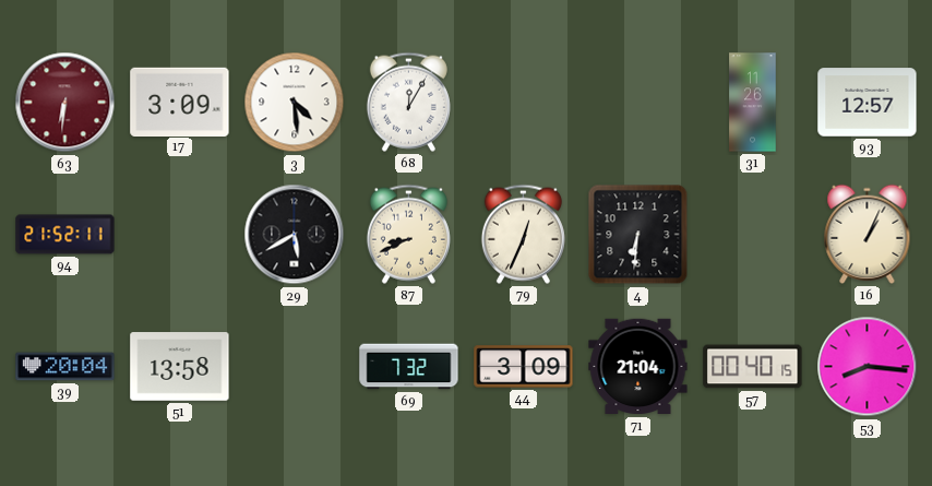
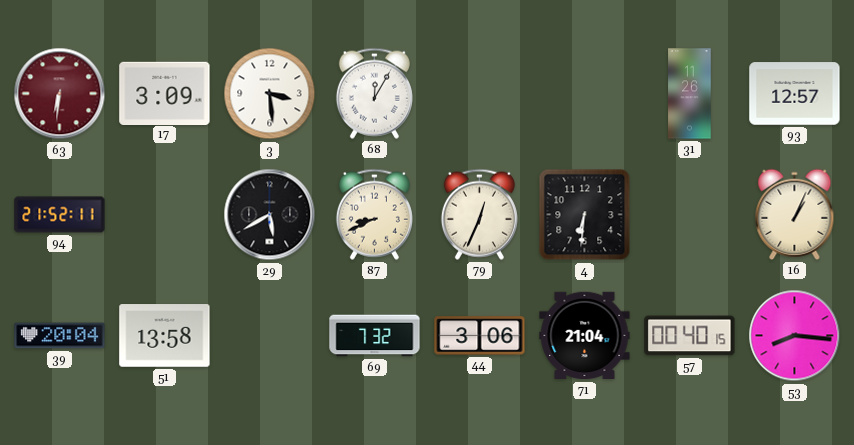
3: 4:29 -> 3:29 (270, 94)
44: 3:09 -> 3:06 (480, 336)
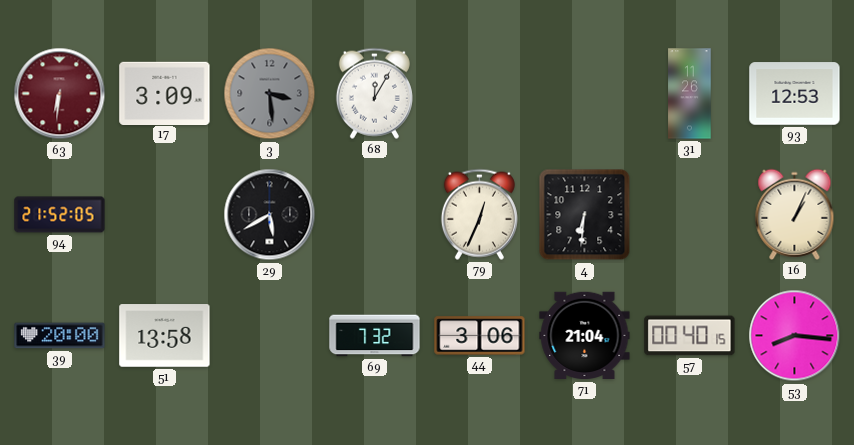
3 dial: white -> grey (270, 94)
93: 12:57 -> 12:53 (795, 94)
94: 21:52:11 -> 21:52:05 (60, 215)
87: 8:41 -> none (374, 214)
39: 20:04 -> 20:00 (60, 336)
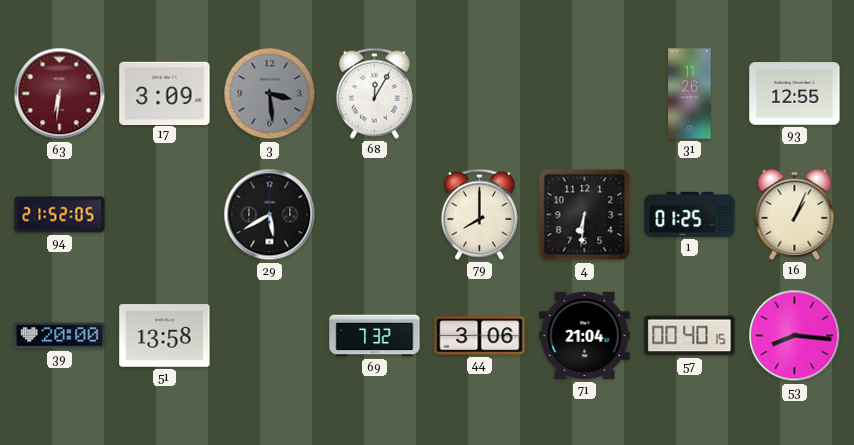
93: 12:53 -> 12:55 (795, 94)
79: 12:34 -> 8:00 (479, 214)
1: none -> 01:25 (690, 214)
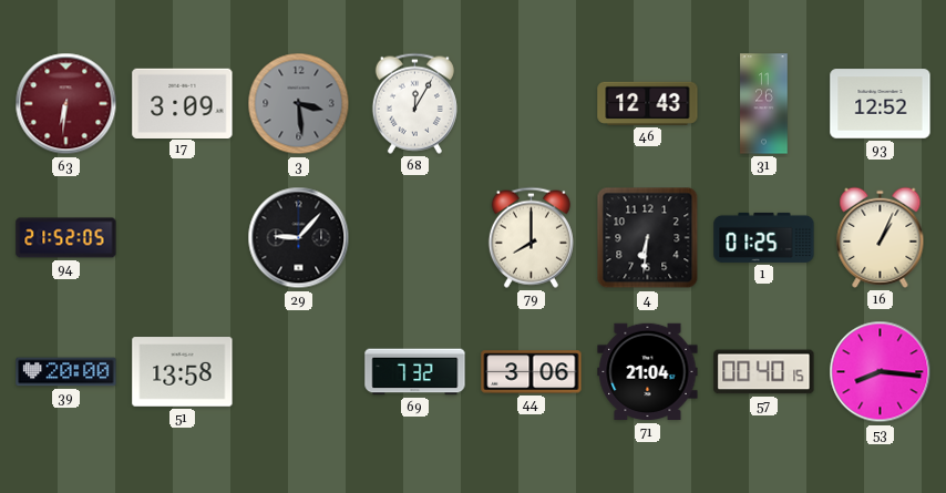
46: none -> 12:43 (648, 103)
93: 12:55 -> 12:52 (881, 104)
29: 5:40 -> 9:07 (299, 238)
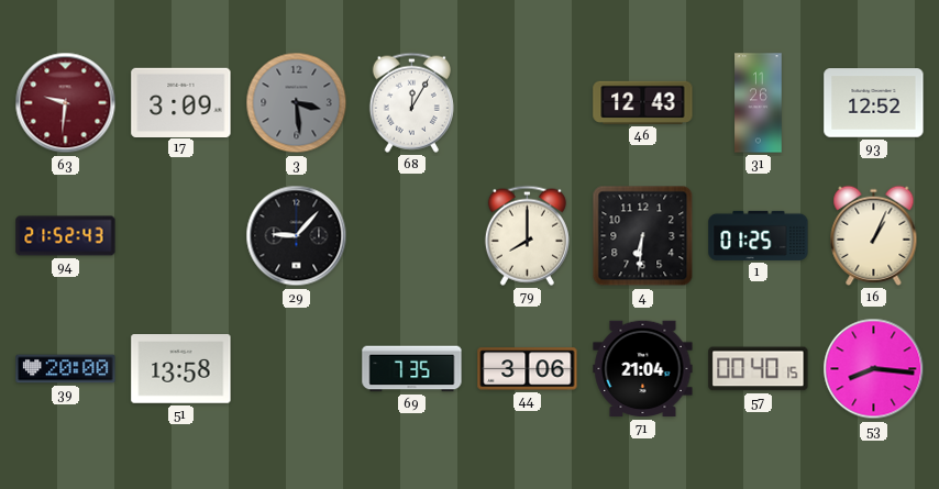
63: 6:31 -> 9:31 (66, 103)
94: 21:52:05 -> 21:52:43 (66, 236)
69: 7:32 -> 7:35 (412, 369)
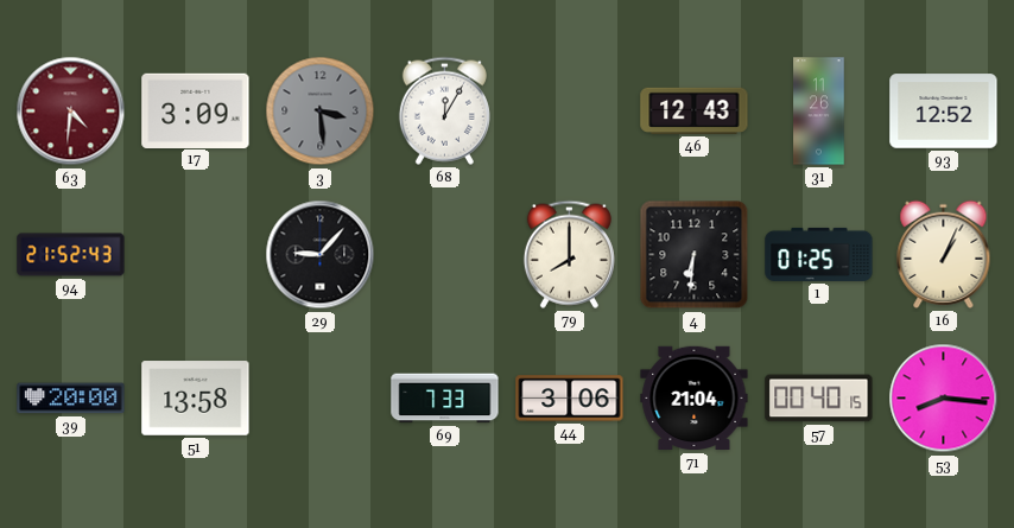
63: 9:31 -> 4:31 (71, 112)
69: 7:35 -> 7:33 (445, 399)
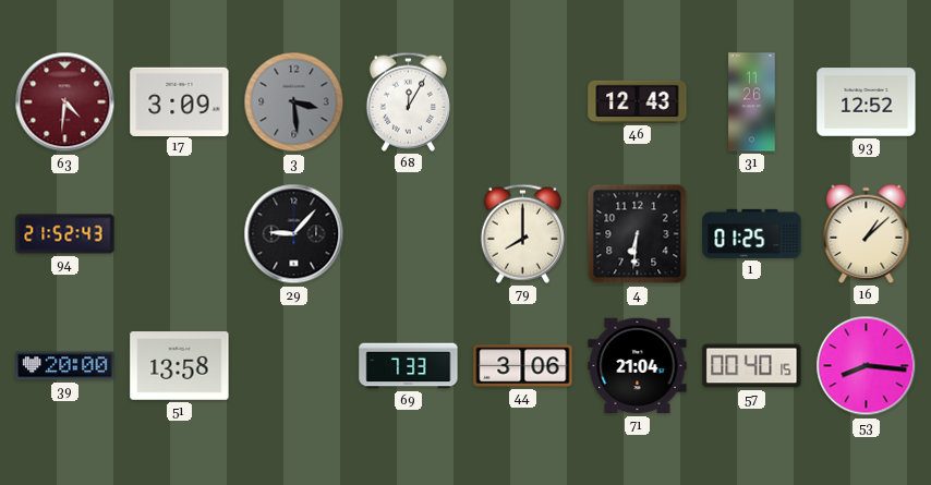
16: 1:04 -> 1:08 (867, 233)
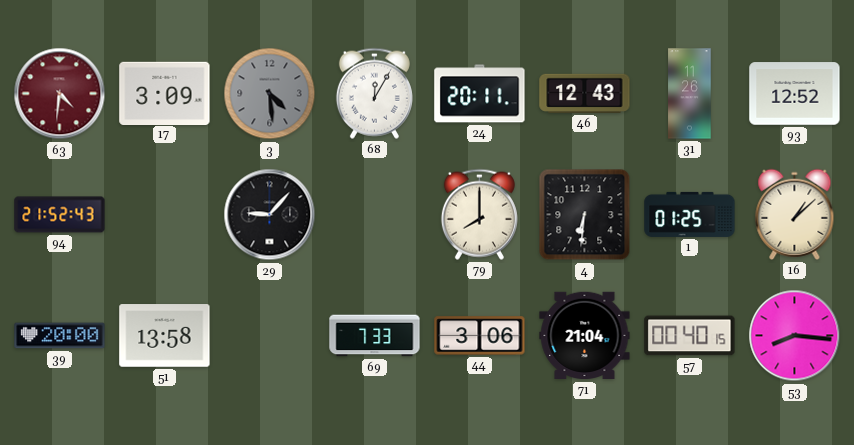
3: 3:29 -> 4:29 (270, 94)
24: none -> 20:11 (480, 94)
